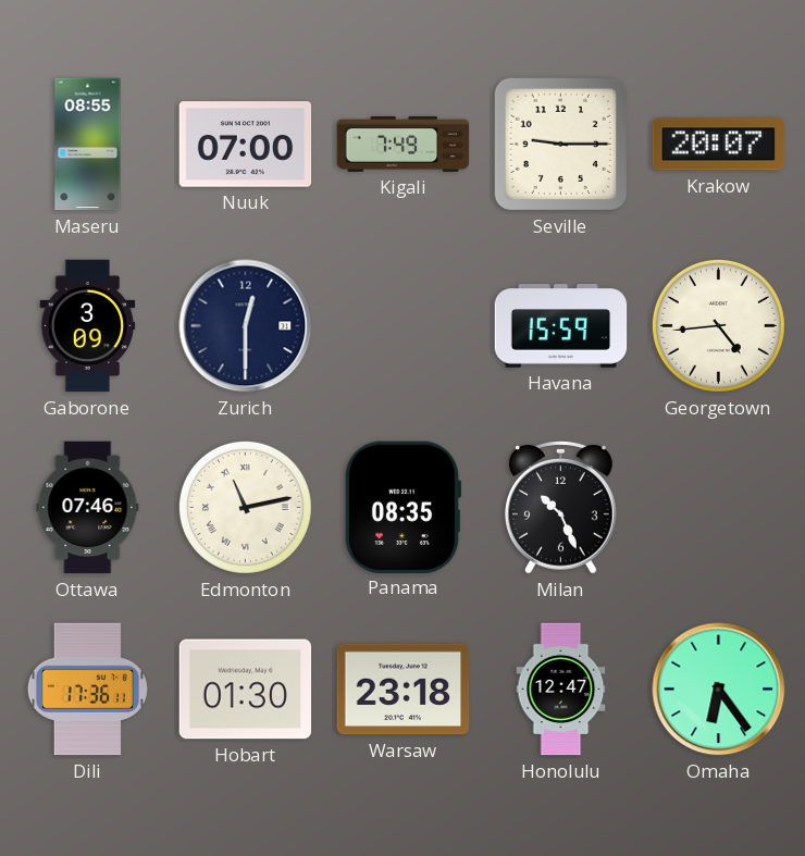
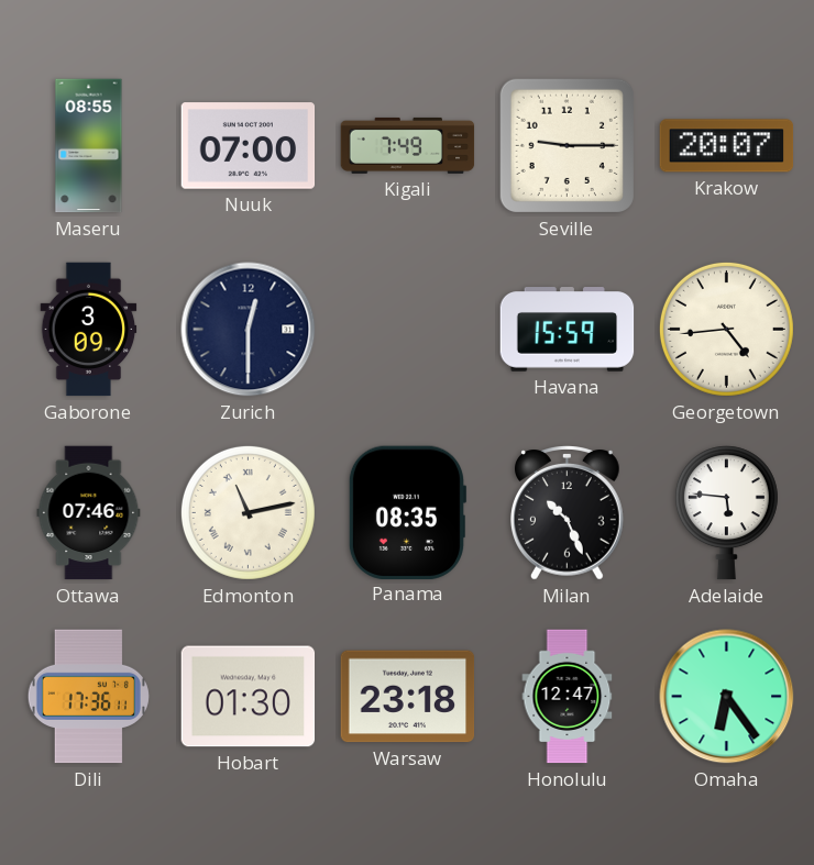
Adelaide: none -> 5:46 (726, 513)
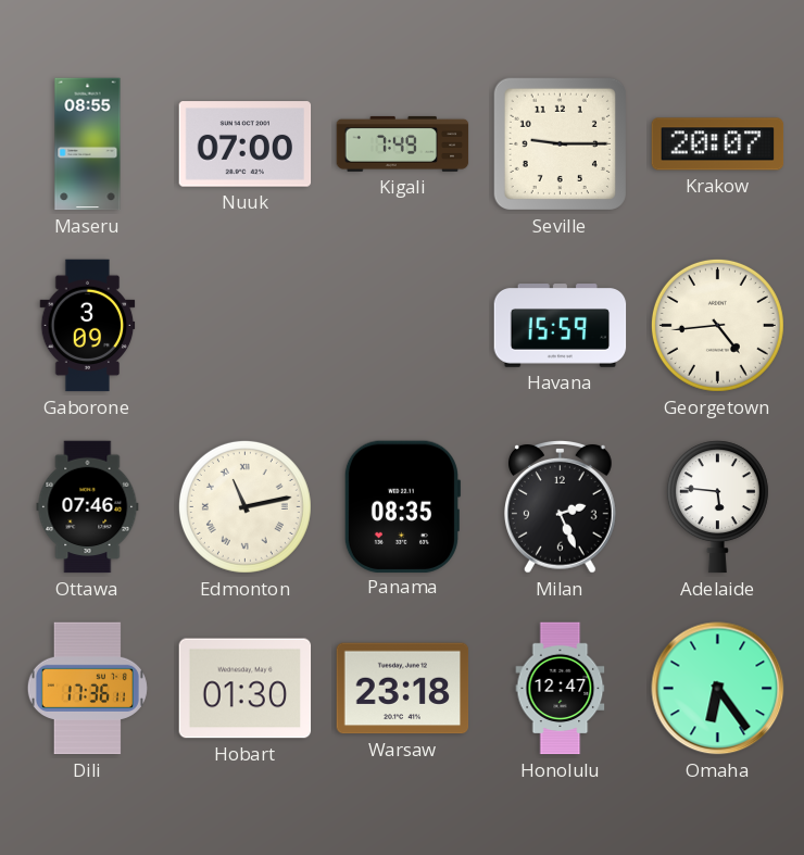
Zurich: 12:30 -> none (249, 330)
Milan: 10:26 -> 2:26 (561, 507)
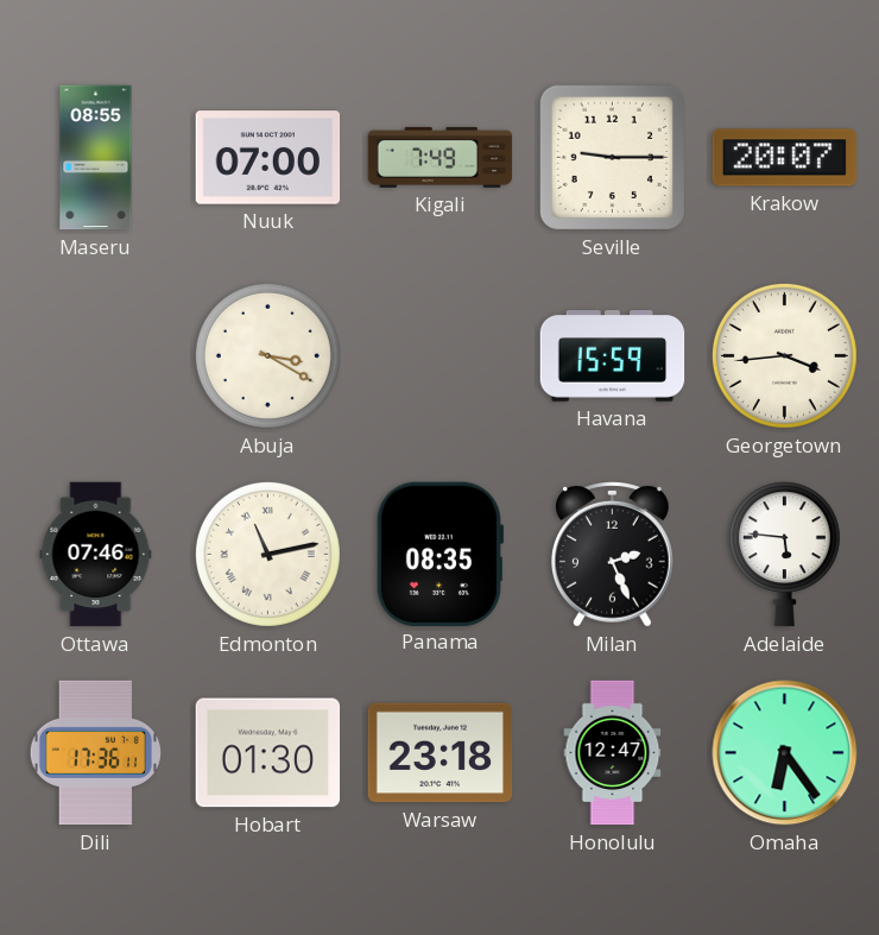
Gaborone: 3:09 -> none (88, 326)
Abuja: none -> 3:20 (267, 355)
Georgetown: 4:44 -> 3:44 (784, 355)
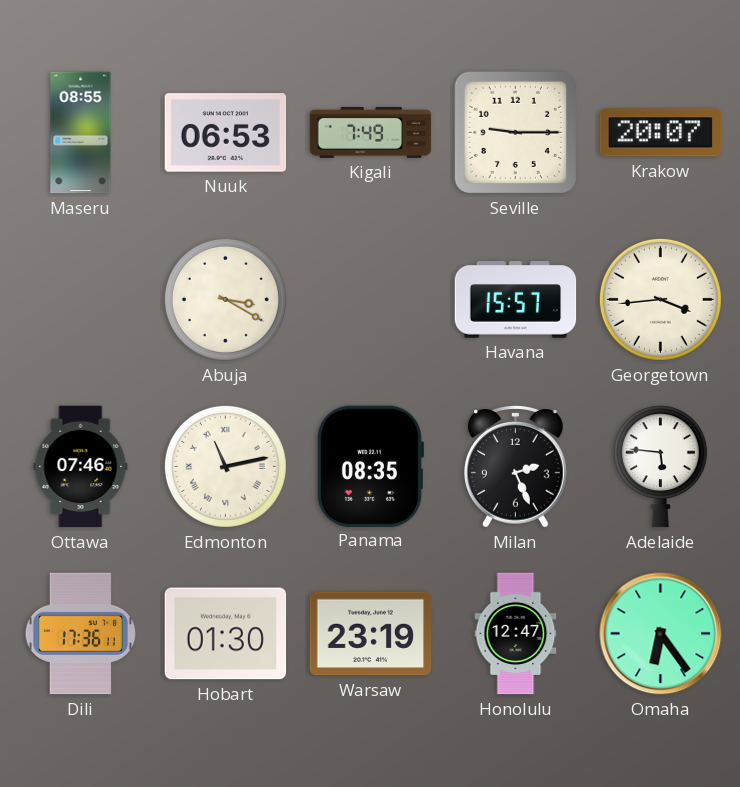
Nuuk: 07:00 -> 06:53 (226, 133)
Havana: 15:59 -> 15:57 (516, 300)
Warsaw: 23:18 -> 23:19 (371, 634)
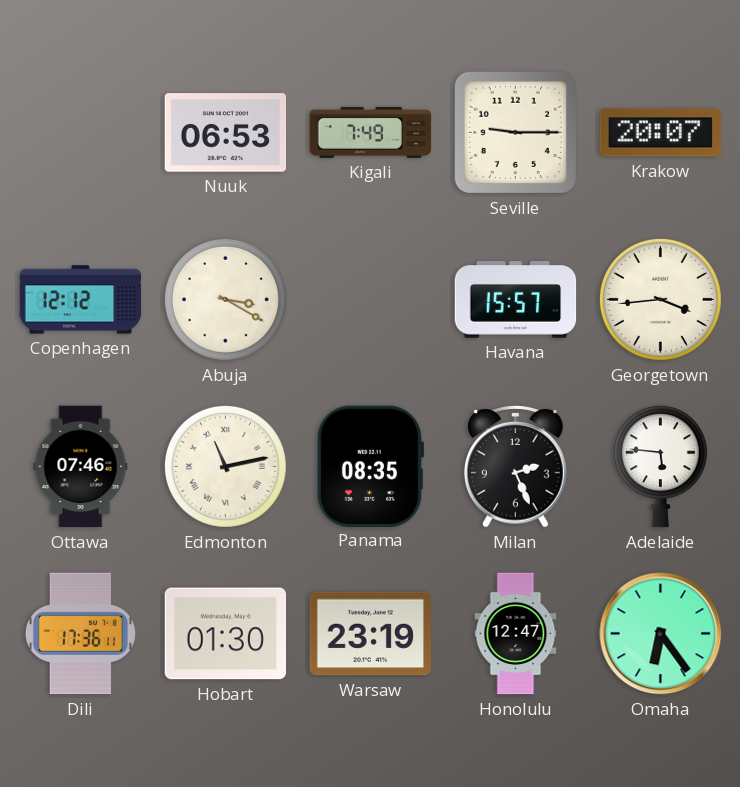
Maseru: 08:55 -> none (81, 133)
Copenhagen: none -> 12:12 (81, 300)
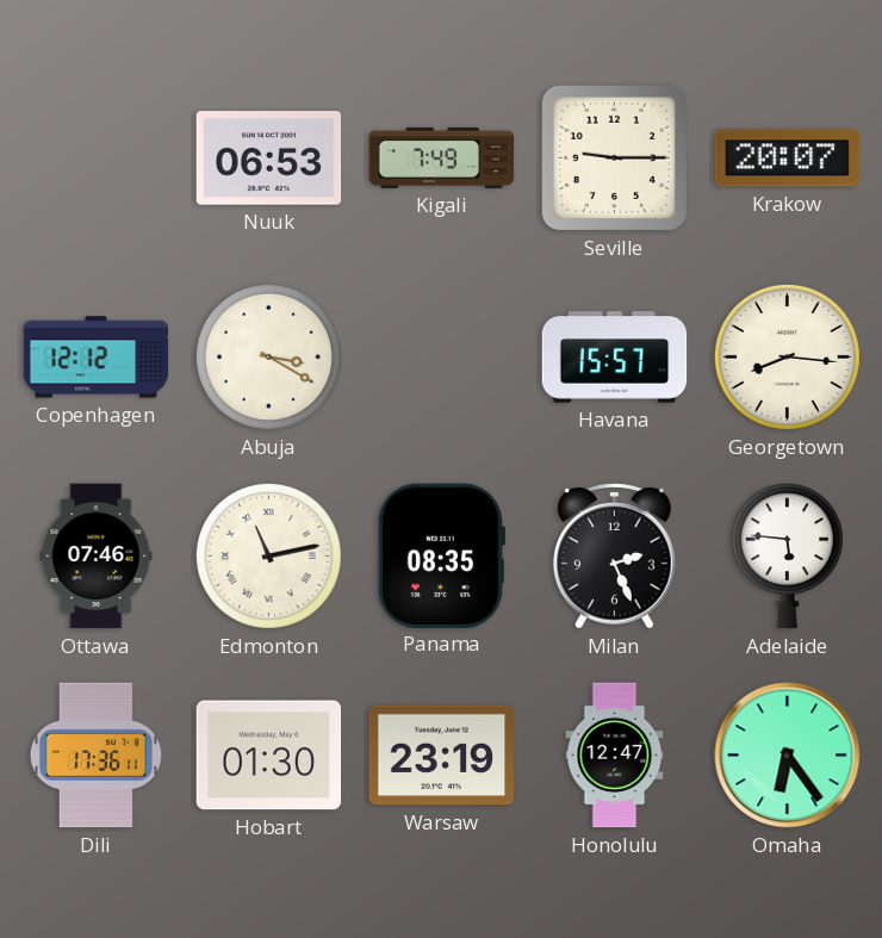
Georgetown: 3:44 -> 8:16 (787, 356)
